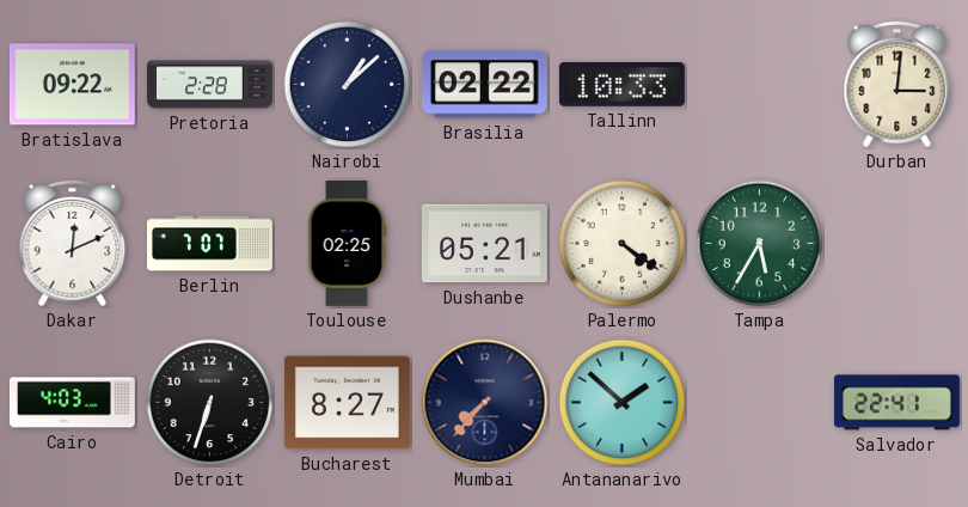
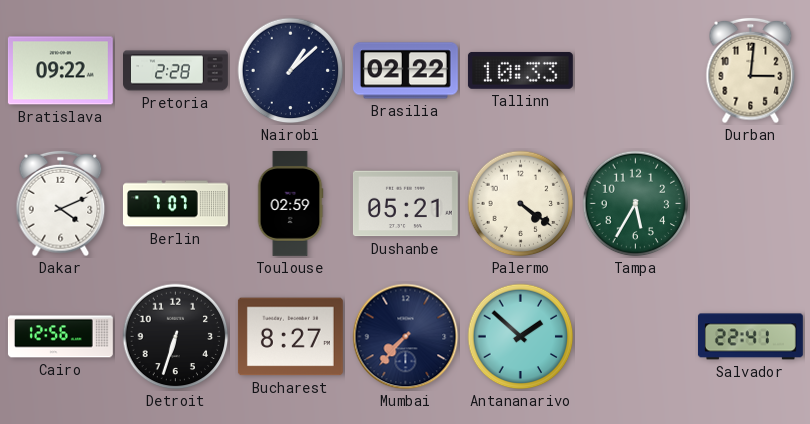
Dakar: 12:11 -> 4:11 (61, 204)
Toulouse: 02:25 -> 02:59 (290, 203)
Cairo: 4:03 -> 12:56 (60, 337)
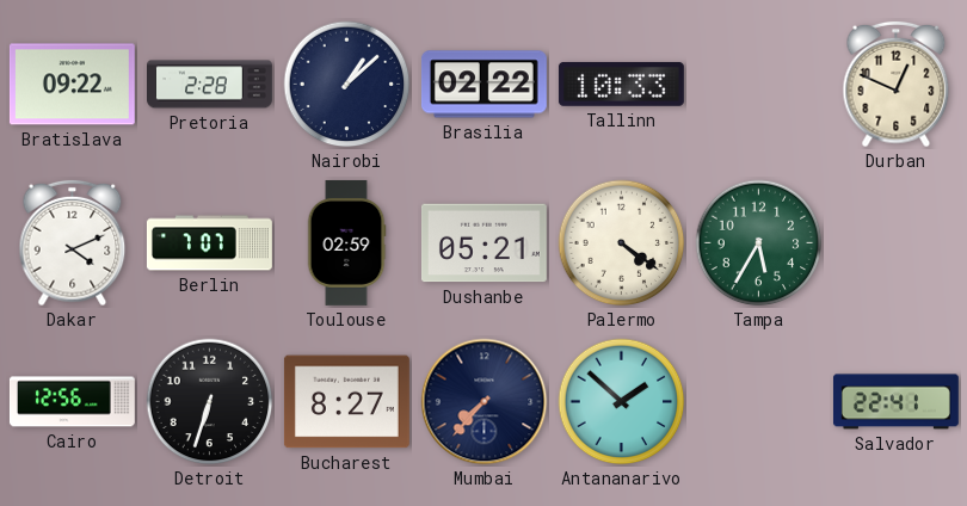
Durban: 3:01 -> 12:49 (897, 85)
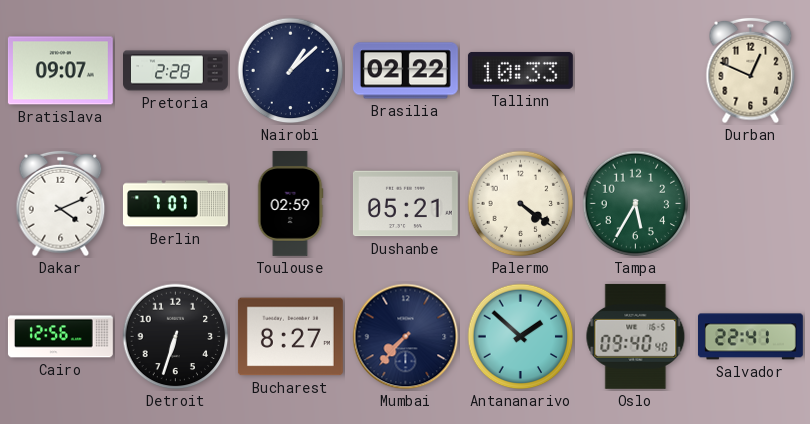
Bratislava: 09:22 -> 09:07 (60, 71)
Oslo: none -> 09:40 (636, 336)
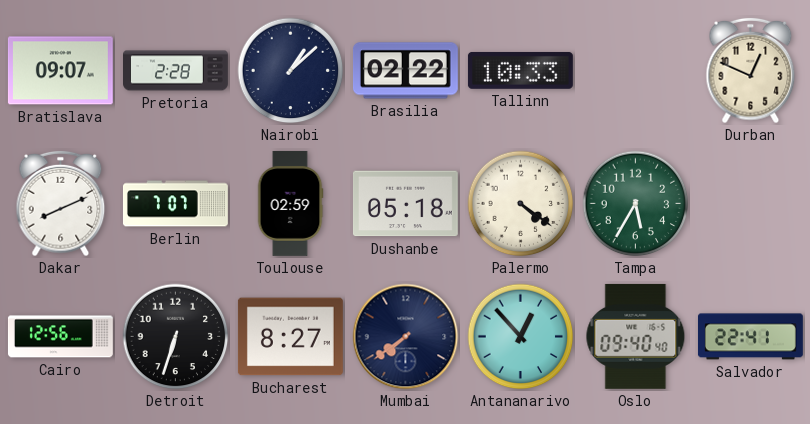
Dakar: 4:11 -> 8:11 (61, 204)
Dushanbe: 05:21 -> 05:18 (405, 204)
Mumbai: 7:37 -> 7:39 (406, 337)
Antananarivo: 1:52 -> 12:53 (521, 337)
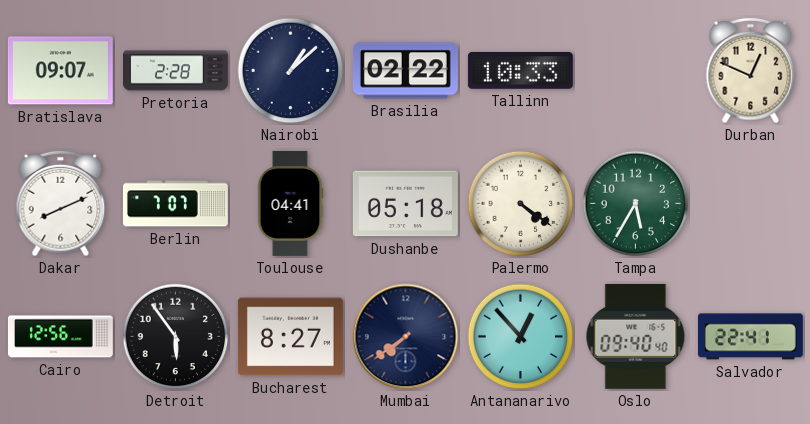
Toulouse: 02:59 -> 04:41 (290, 203)
Detroit: 6:33 -> 5:54 (176, 337)
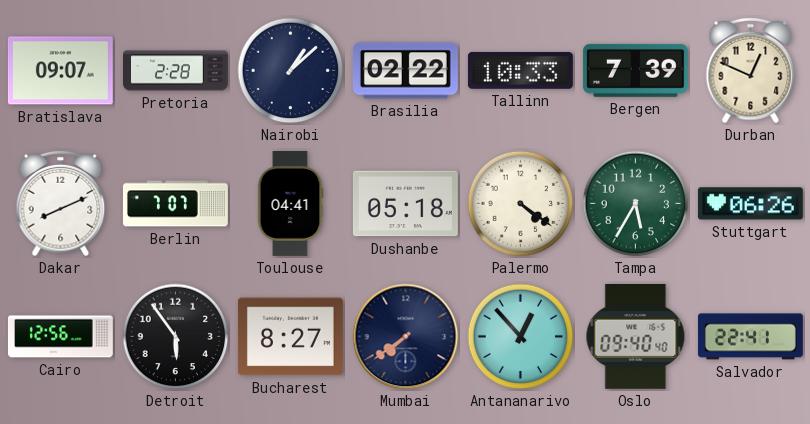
Bergen: none -> 7:39 (635, 70)
Stuttgart: none -> 06:26 (750, 204)
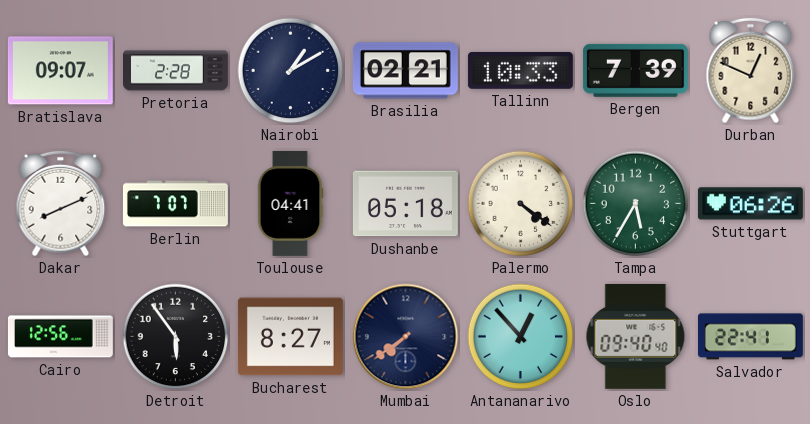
Nairobi: 1:08 -> 1:10 (291, 71)
Brasilia: 02:22 -> 02:21 (405, 71)
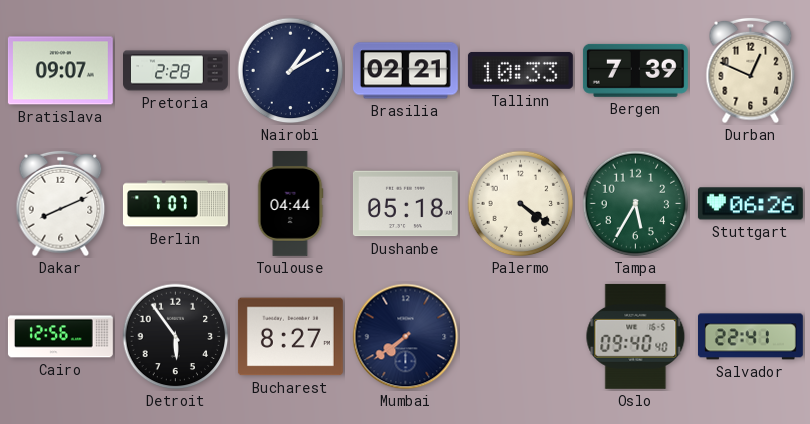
Toulouse: 04:41 -> 04:44 (290, 203)
Antananarivo: 12:53 -> none (521, 337)
